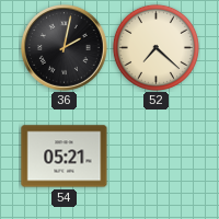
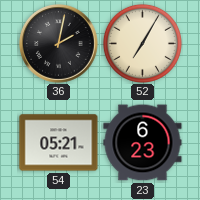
52: 7:22 -> 7:05 (142, 43)
23: none -> 6:23 (143, 143)
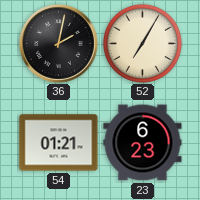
54: 05:21 -> 01:21 (59, 143)
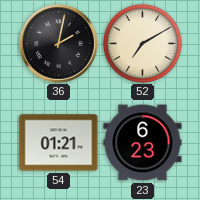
52: 7:05 -> 7:10 (142, 43)
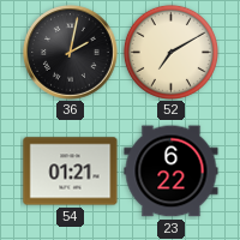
23: 6:23 -> 6:22 (172, 172)
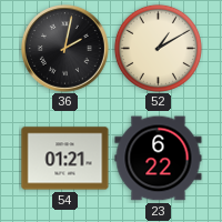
52: 7:10 -> 1:10 (158, 48)
